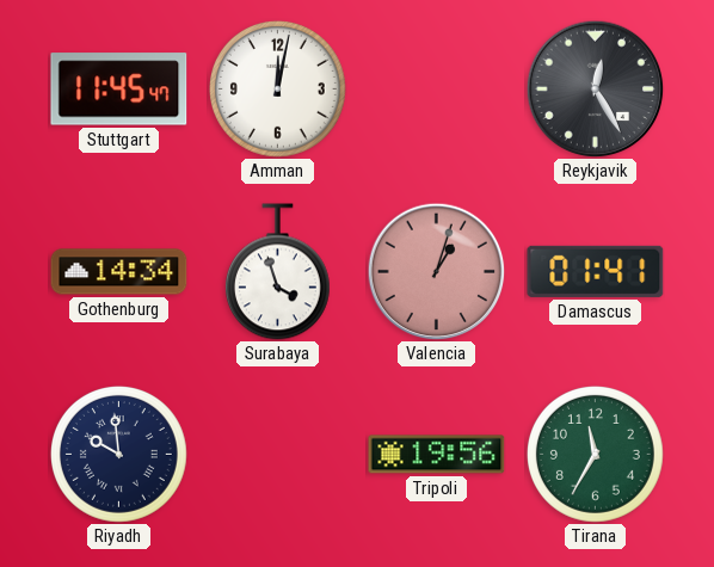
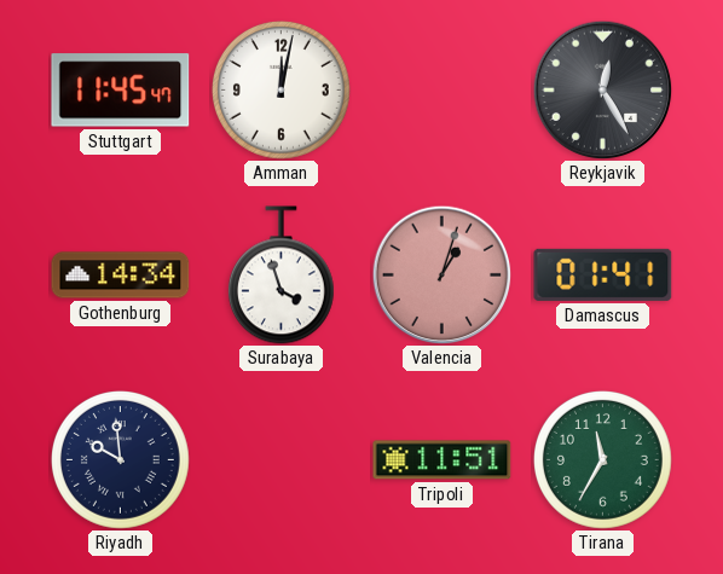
Tripoli: 19:56 -> 11:51 (443, 460)
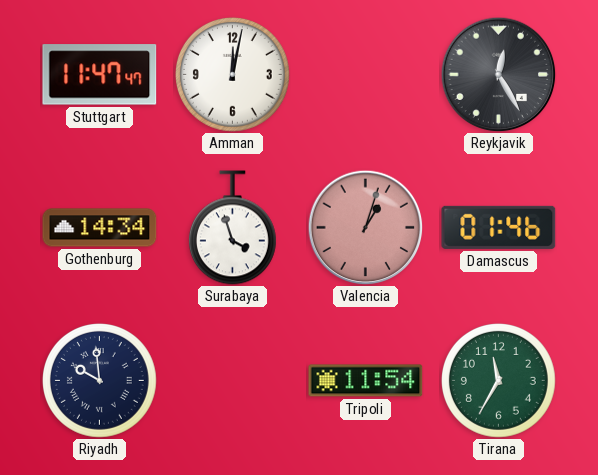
Stuttgart: 11:45 -> 11:47 (100, 75)
Damascus: 01:41 -> 01:46 (499, 227)
Tripoli: 11:51 -> 11:54 (366, 381)
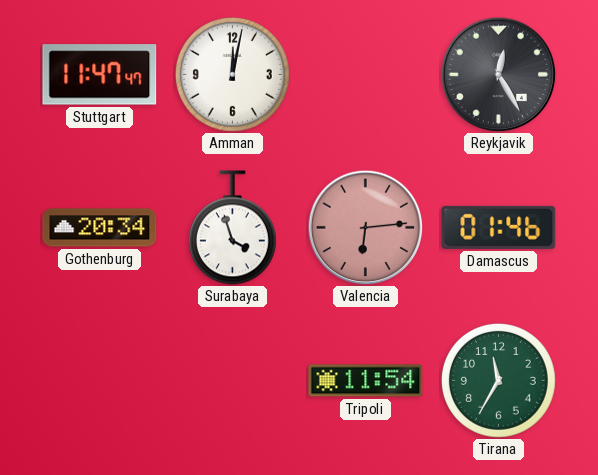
Gothenburg: 14:34 -> 20:34 (100, 228)
Valencia: 1:03 -> 6:14 (365, 227)
Riyadh: 9:59 -> none (99, 380)
